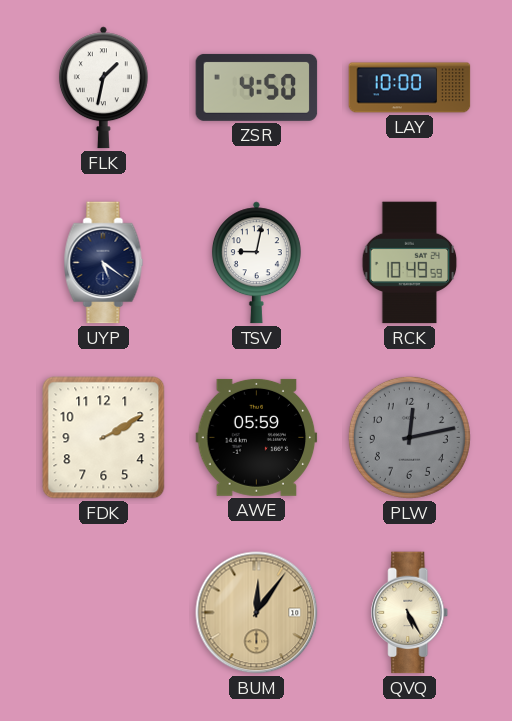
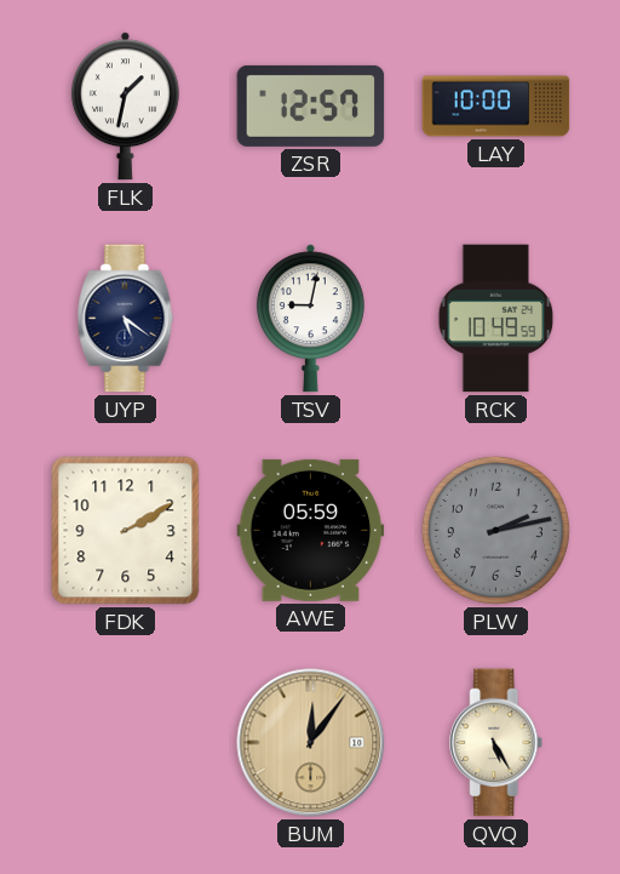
ZSR: 4:50 -> 12:57 (311, 105)
PLW: 12:13 -> 2:13 (495, 530)
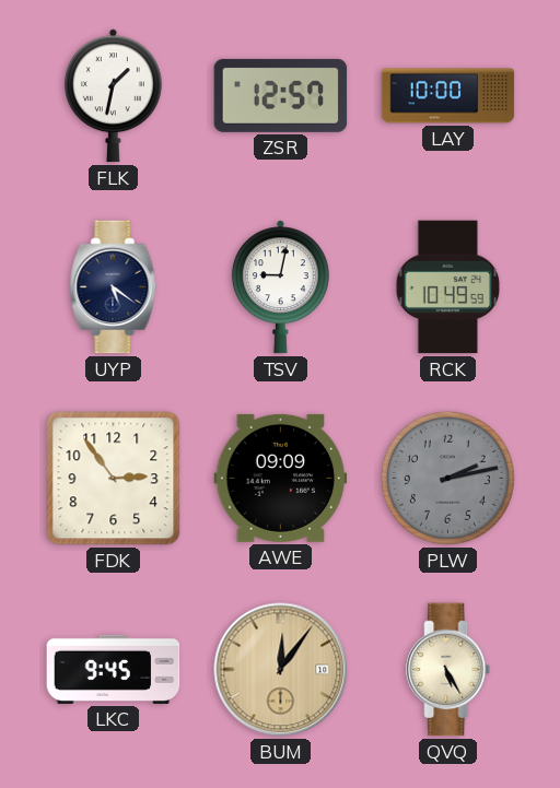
FDK: 2:10 -> 2:54 (114, 479)
AWE: 05:59 -> 09:09 (281, 478)
LKC: none -> 9:45 (114, 669)
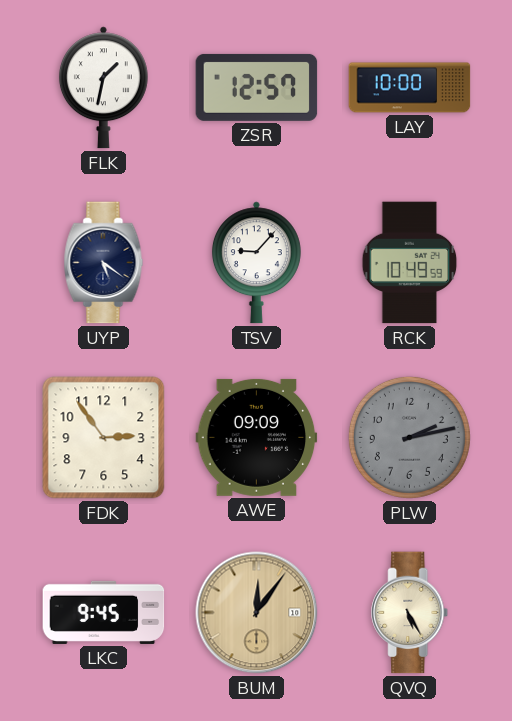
TSV: 9:02 -> 9:07 (256, 263)
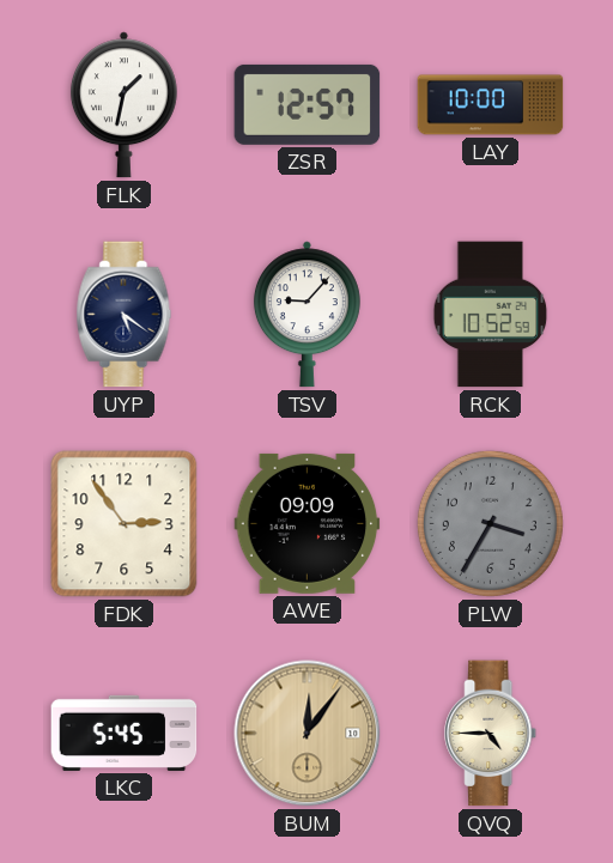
RCK: 10:49 -> 10:52 (491, 315)
PLW: 2:13 -> 3:35 (490, 523)
LKC: 9:45 -> 5:45 (125, 733)
QVQ: 5:25 -> 4:45 (491, 734)
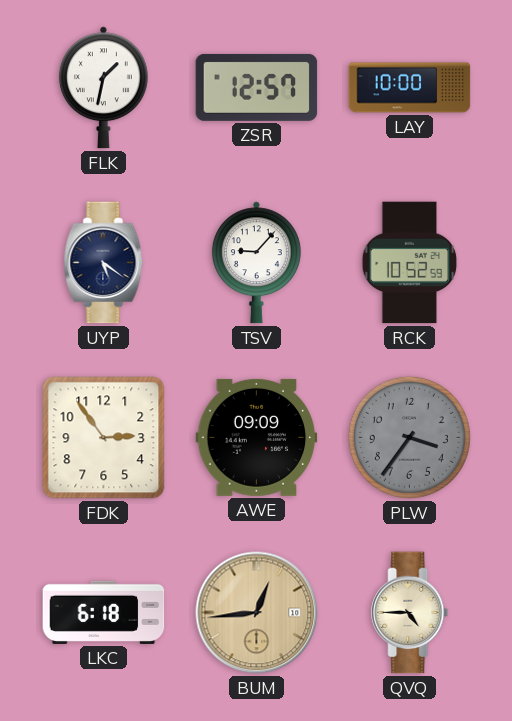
PLW: 3:35 -> 3:36 (409, 437)
LKC: 5:45 -> 6:18 (104, 612)
BUM: 12:06 -> 12:44 (257, 613)
